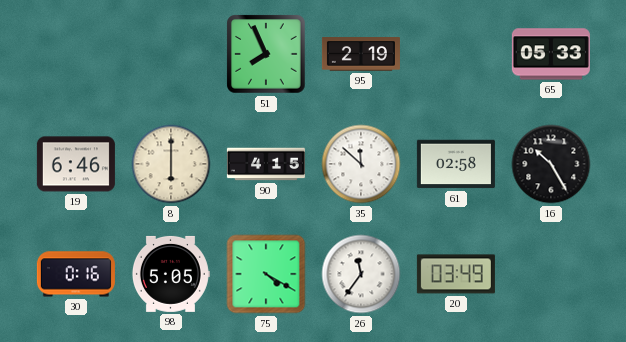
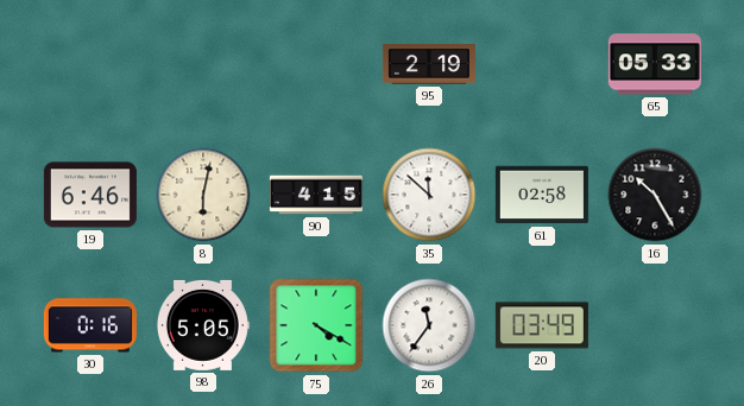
51: 7:56 -> none (267, 55)
8: 6:00 -> 6:02 (203, 195)
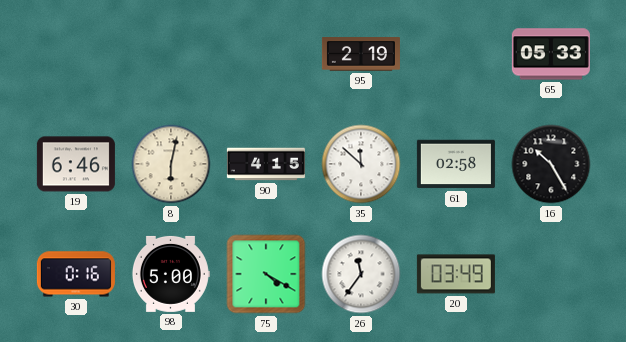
98: 5:05 -> 5:00 (170, 274)
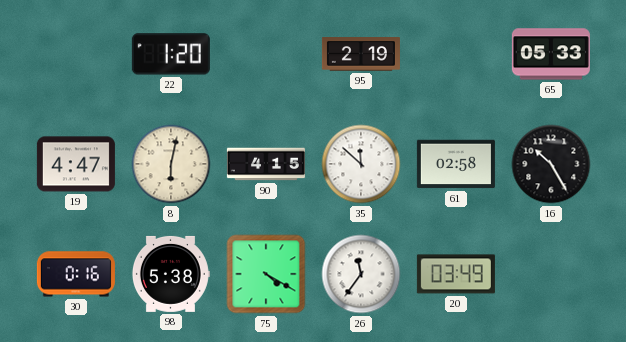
22: none -> 1:20 (171, 54)
19: 6:46 -> 4:47 (76, 164)
98: 5:00 -> 5:38 (170, 274)
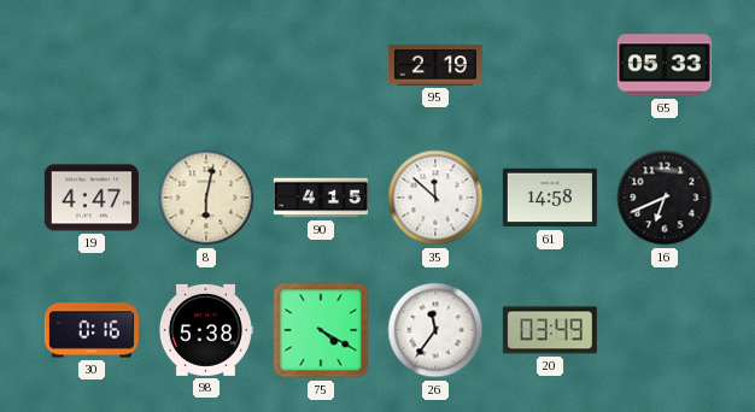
22: 1:20 -> none (171, 54)
61: 02:58 -> 14:58 (550, 198)
16: 10:25 -> 6:41 (665, 198)
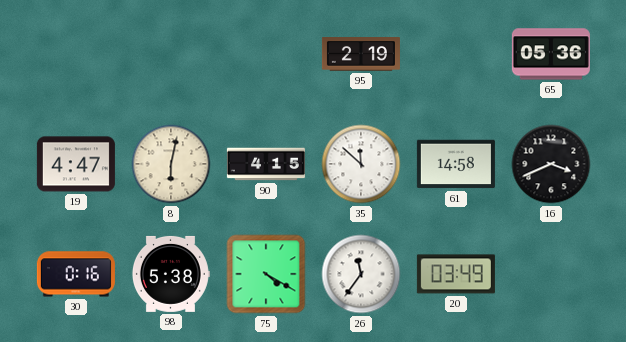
65: 05:33 -> 05:36 (551, 54)
16: 6:41 -> 3:41 (551, 164)
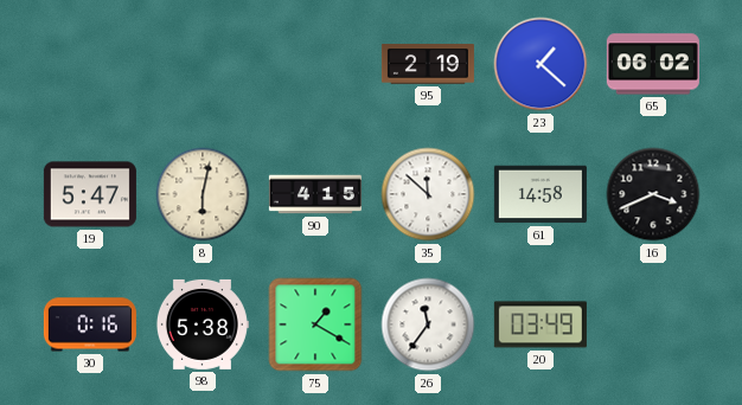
23: none -> 1:22 (540, 64)
65: 05:36 -> 06:02 (653, 64)
19: 4:47 -> 5:47 (90, 194)
75: 4:20 -> 1:20 (315, 324)
